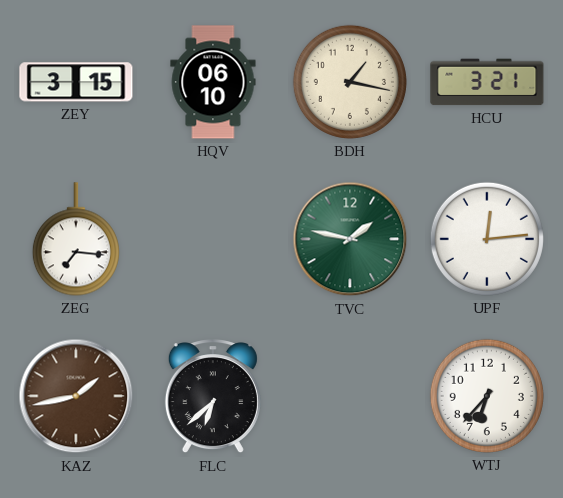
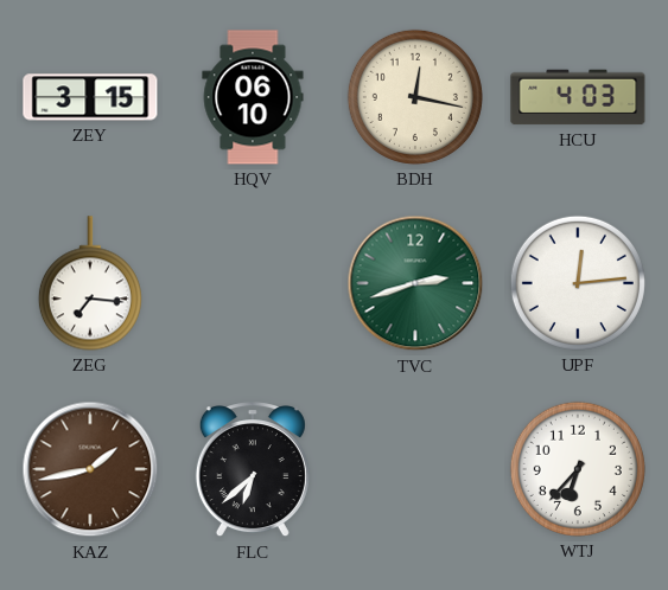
BDH: 1:17 -> 12:17 (415, 97)
HCU: 3:21 -> 4:03 (578, 97)
TVC: 1:47 -> 2:42 (415, 283)
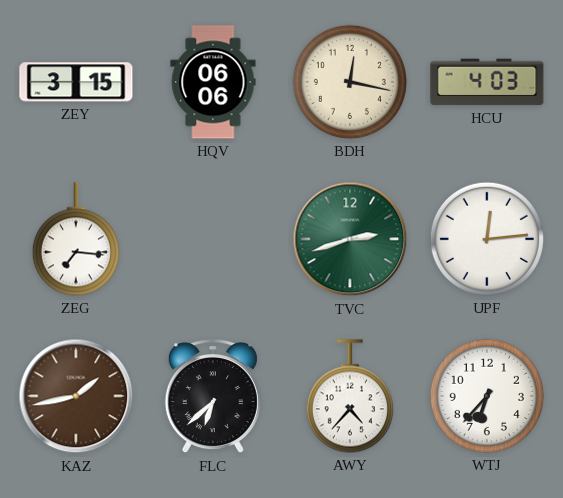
HQV: 06:10 -> 06:06 (213, 82)
AWY: none -> 4:37 (350, 396)
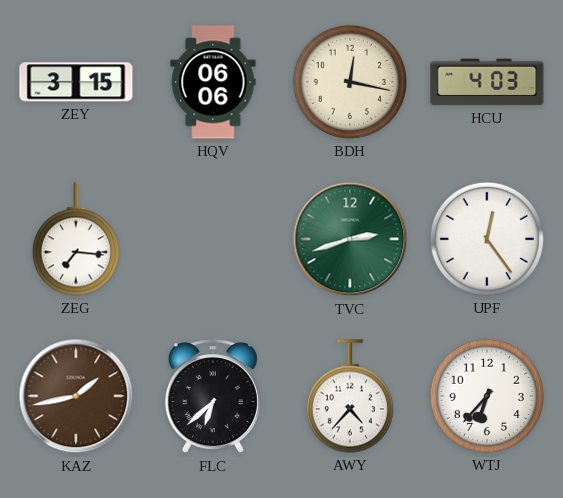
UPF: 12:14 -> 12:24 (487, 239)
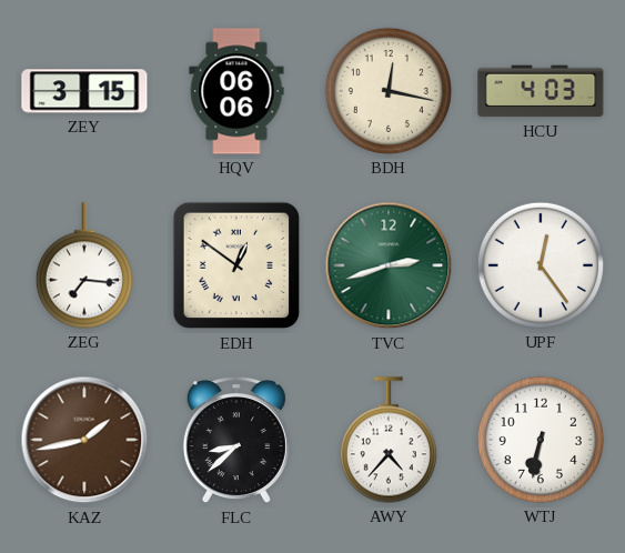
EDH: none -> 12:51 (236, 265)
FLC: 6:38 -> 8:38 (236, 441)
WTJ: 6:37 -> 6:32 (541, 440)
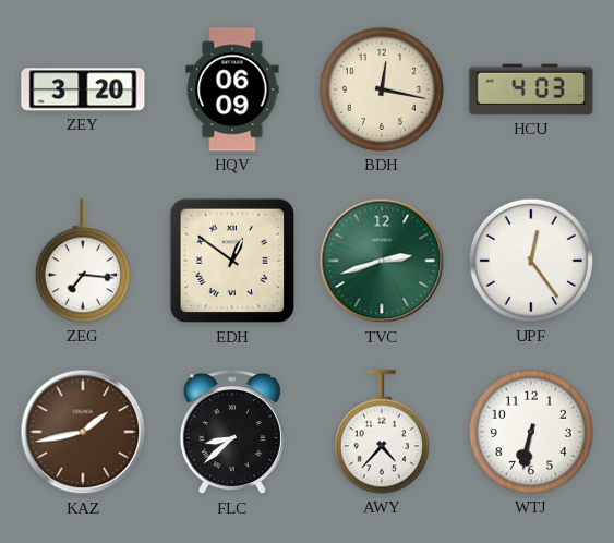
ZEY: 3:15 -> 3:20 (83, 89)
HQV: 06:06 -> 06:09 (232, 89)
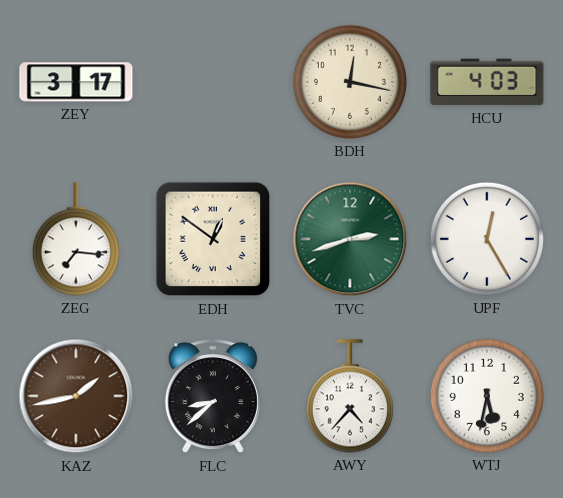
ZEY: 3:20 -> 3:17 (76, 82)
HQV: 06:09 -> none (232, 89)
UPF: 12:24 -> 12:25 (487, 239)
WTJ: 6:32 -> 5:32 (487, 396)
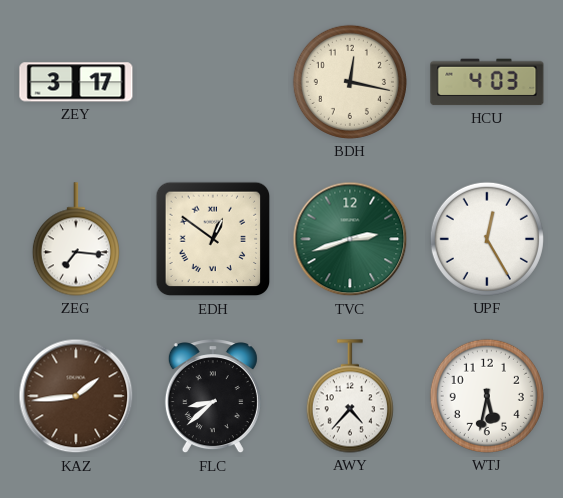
KAZ: 1:43 -> 1:44 (76, 396)
